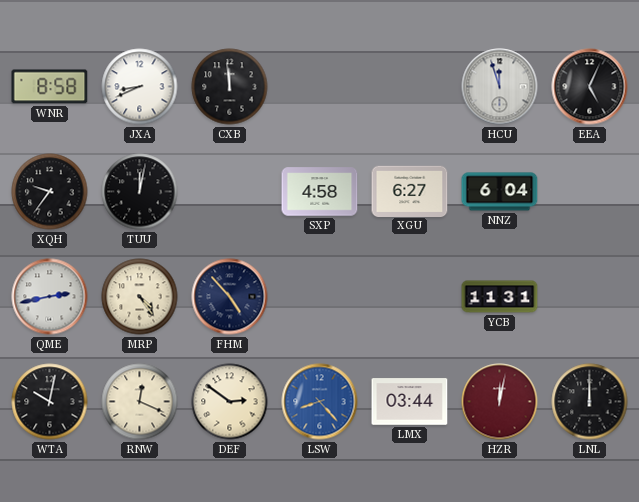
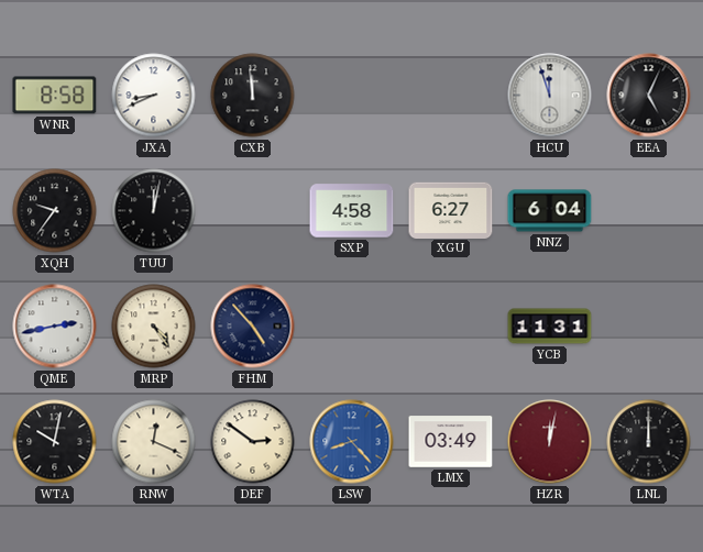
LMX: 03:44 -> 03:49 (451, 442)
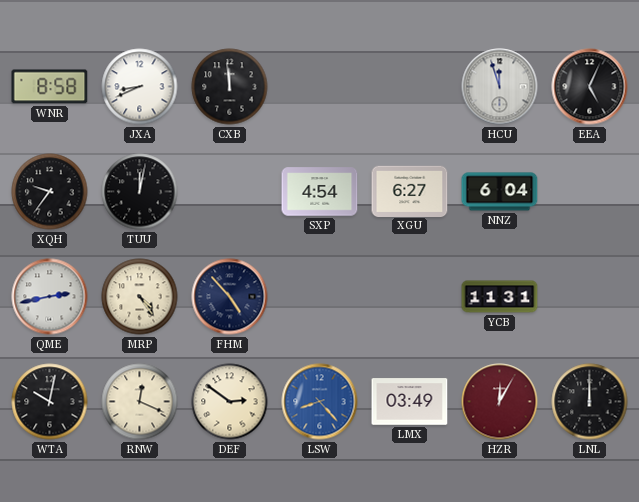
SXP: 4:58 -> 4:54 (320, 192)
HZR: 12:02 -> 12:05 (500, 402)
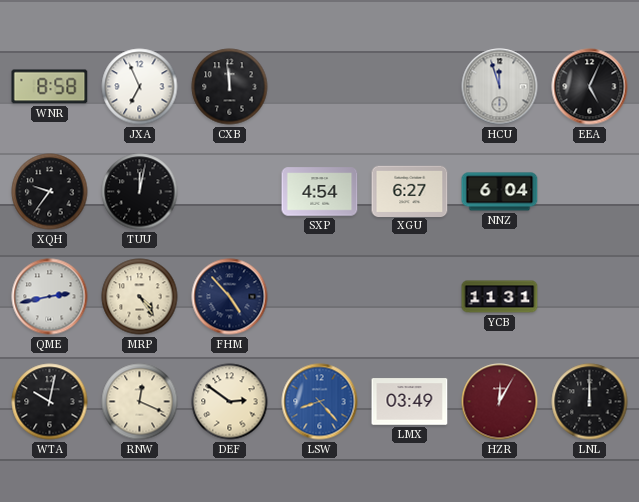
JXA: 8:41 -> 6:56 (140, 87)
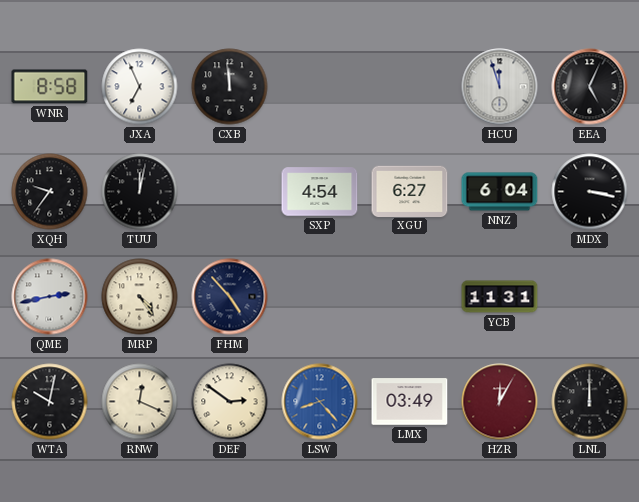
MDX: none -> 3:17 (590, 192)
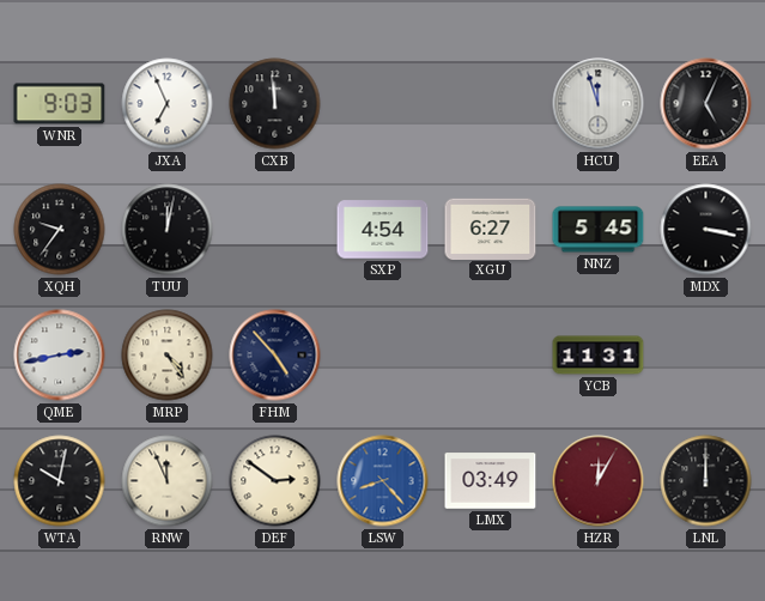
WNR: 8:58 -> 9:03 (60, 104)
NNZ: 6:04 -> 5:45 (599, 230)
RNW: 12:19 -> 11:56 (168, 481)
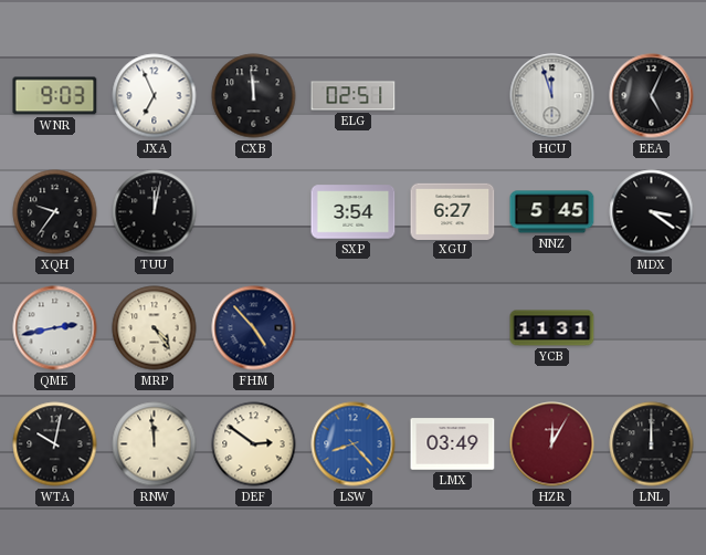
ELG: none -> 02:51 (354, 96)
SXP: 4:54 -> 3:54 (354, 212)
MDX: 3:17 -> 3:21 (652, 212)
RNW: 11:56 -> 11:59 (155, 444)
